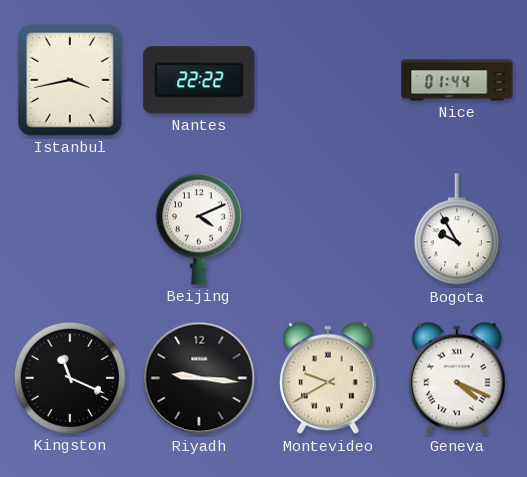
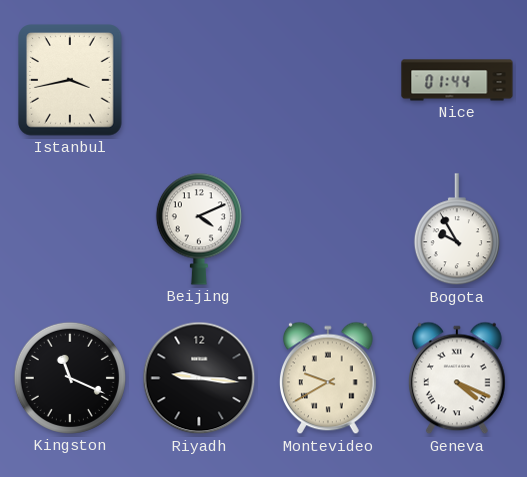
Nantes: 22:22 -> none (199, 80)
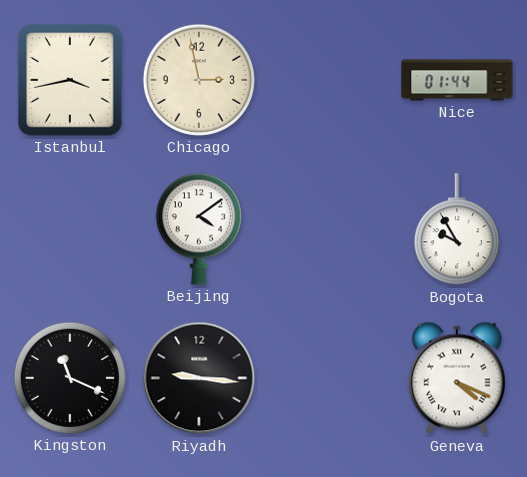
Chicago: none -> 2:58 (199, 80)
Beijing: 4:11 -> 4:09 (199, 229)
Montevideo: 9:40 -> none (328, 378)
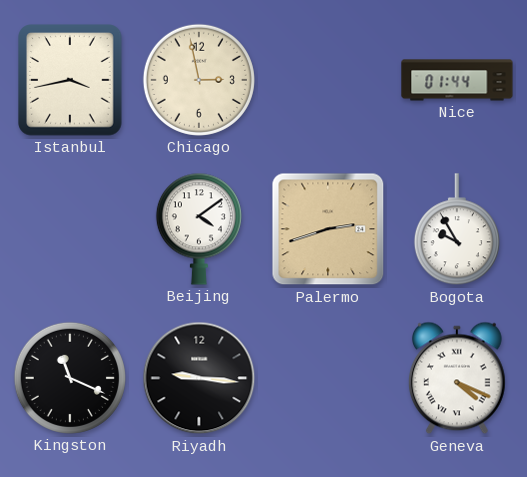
Palermo: none -> 2:42 (328, 229)
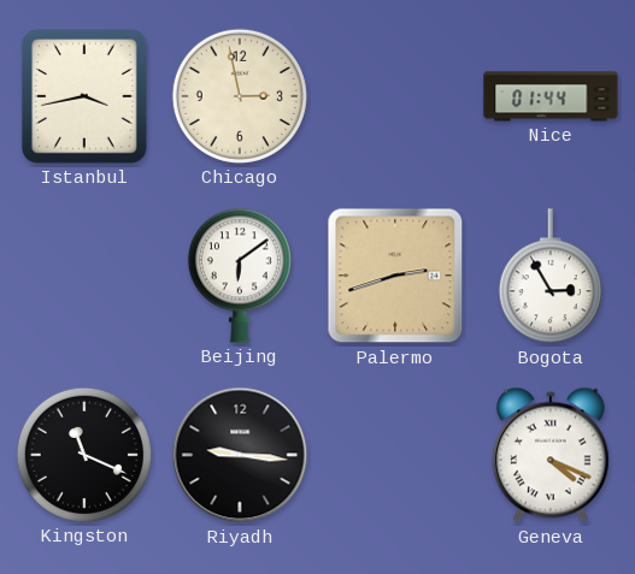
Beijing: 4:09 -> 6:09 (240, 276)
Bogota: 9:55 -> 2:55 (551, 277)
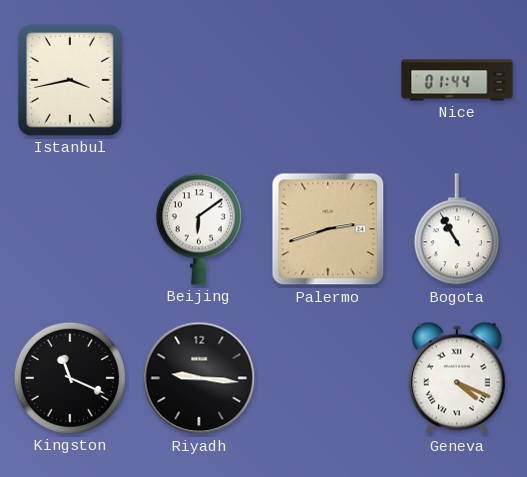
Chicago: 2:58 -> none (240, 96)
Bogota: 2:55 -> 10:55 (457, 230)
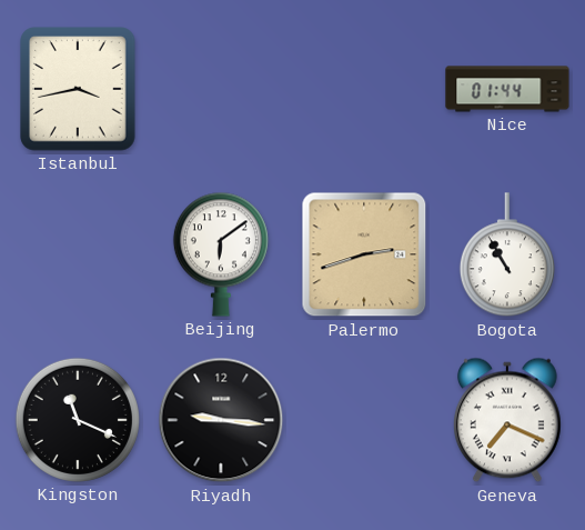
Geneva: 4:19 -> 7:19 (507, 420)
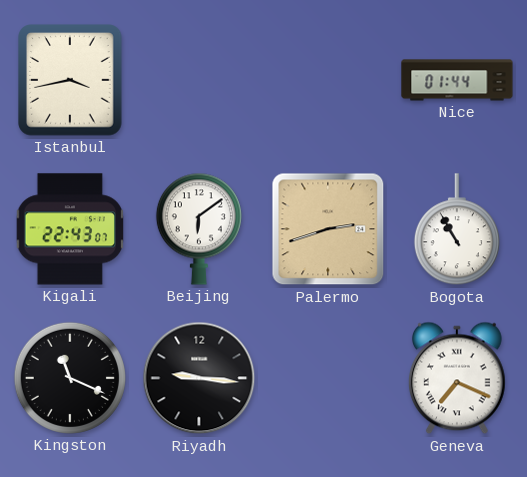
Kigali: none -> 22:43 (69, 229)
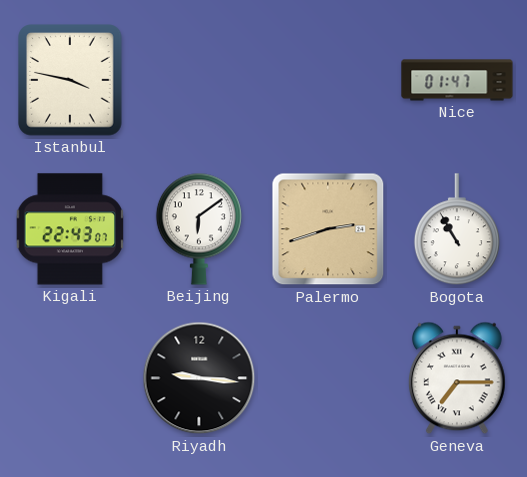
Istanbul: 3:43 -> 3:47 (70, 80)
Nice: 01:44 -> 01:47 (457, 80)
Kingston: 11:19 -> none (70, 378)
Geneva: 7:19 -> 7:15 (457, 378)
